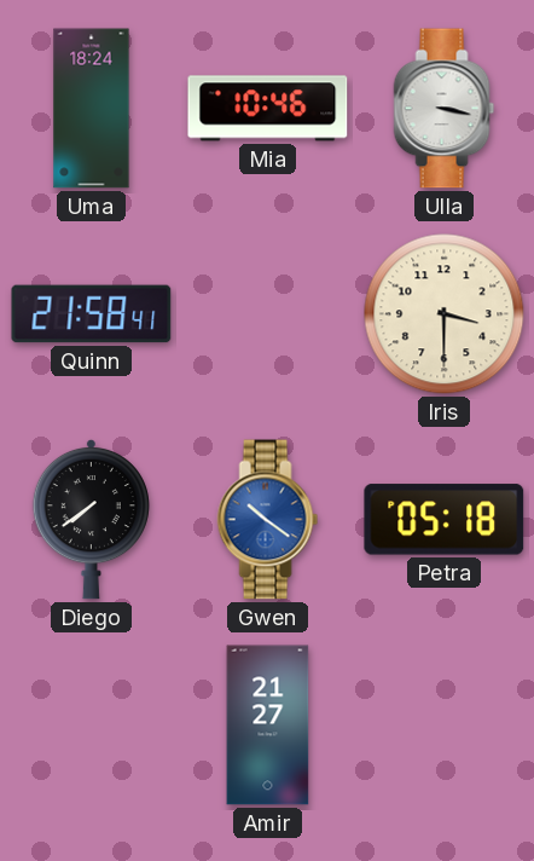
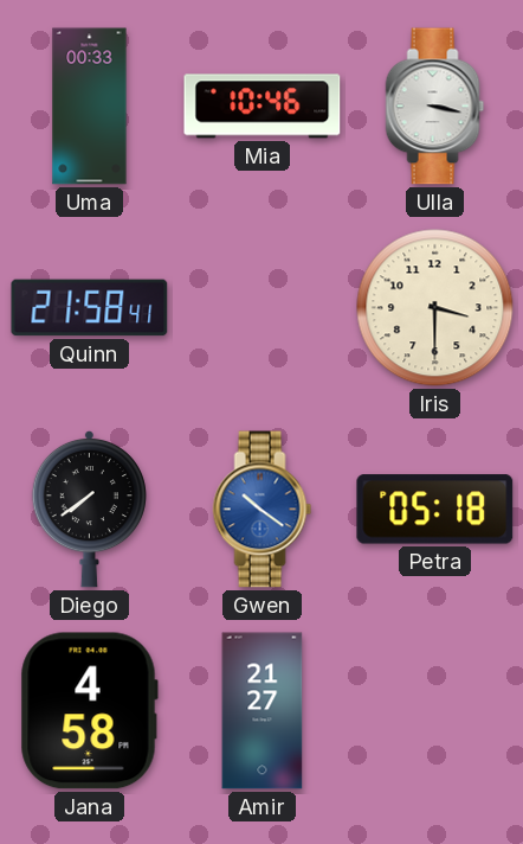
Uma: 18:24 -> 00:33 (90, 107)
Jana: none -> 4:58 (89, 711)
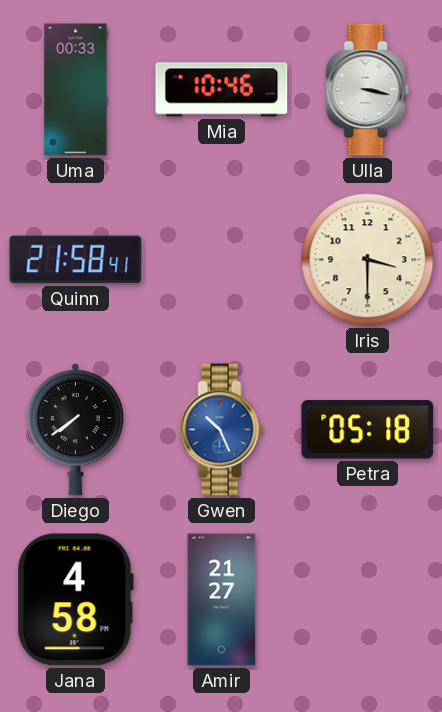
Gwen: 10:21 -> 10:26 (222, 430)
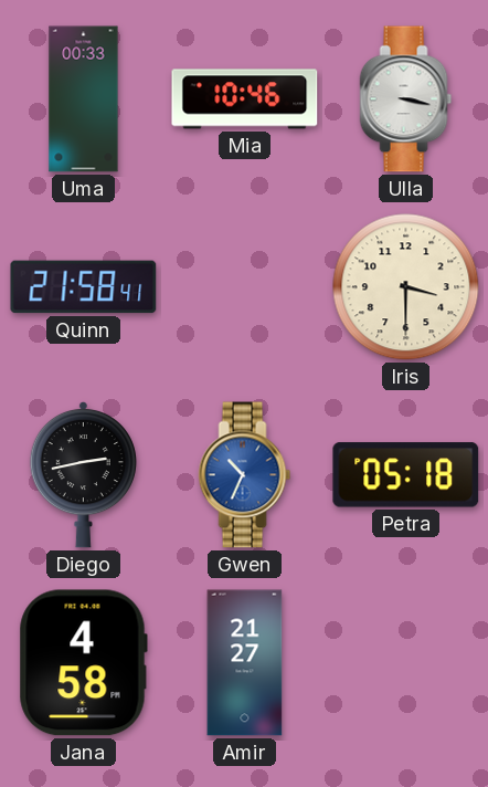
Diego: 7:39 -> 2:43 (83, 474)
Gwen: 10:26 -> 10:34 (245, 475)
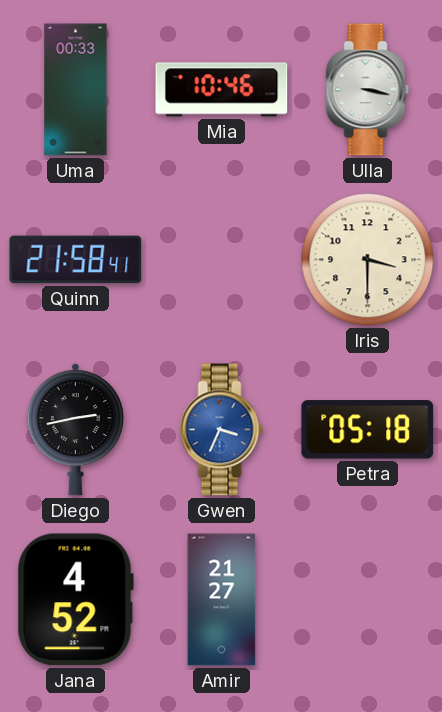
Gwen: 10:34 -> 3:34 (222, 430)
Jana: 4:58 -> 4:52 (75, 600)
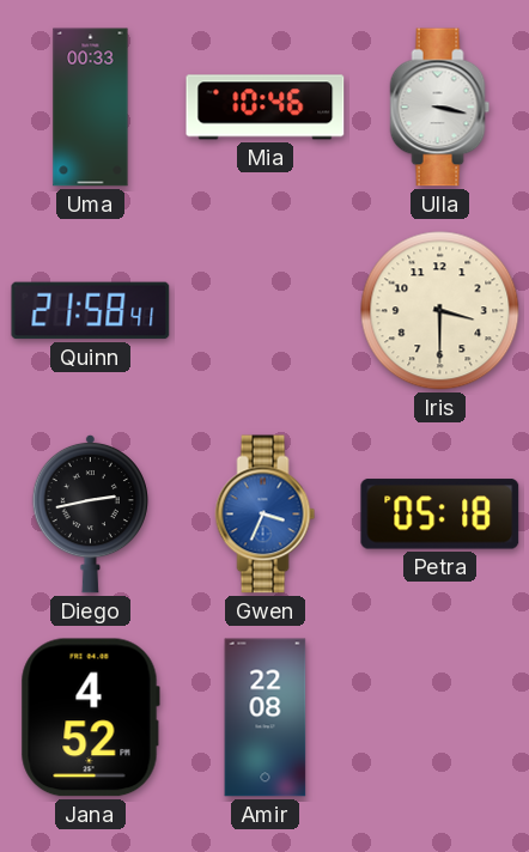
Amir: 21:27 -> 22:08 (266, 718)
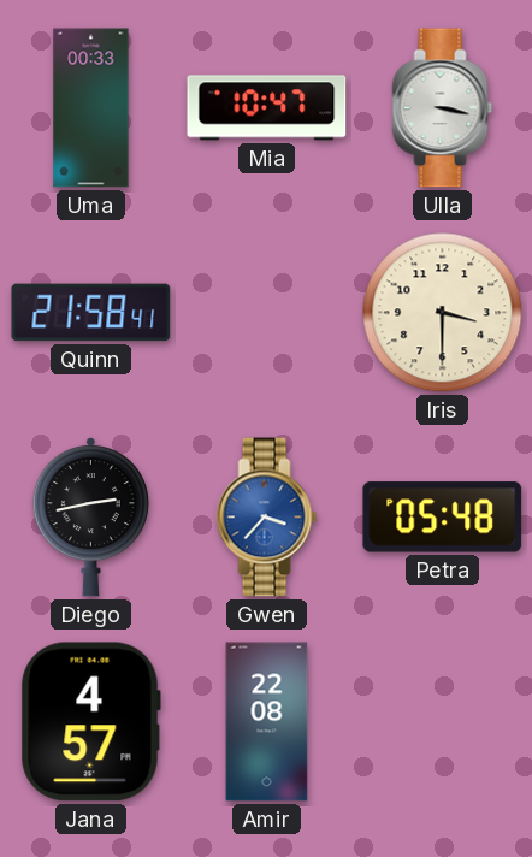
Mia: 10:46 -> 10:47 (267, 108)
Gwen: 3:34 -> 3:37 (267, 518)
Petra: 05:18 -> 05:48 (443, 518)
Jana: 4:52 -> 4:57 (90, 722)
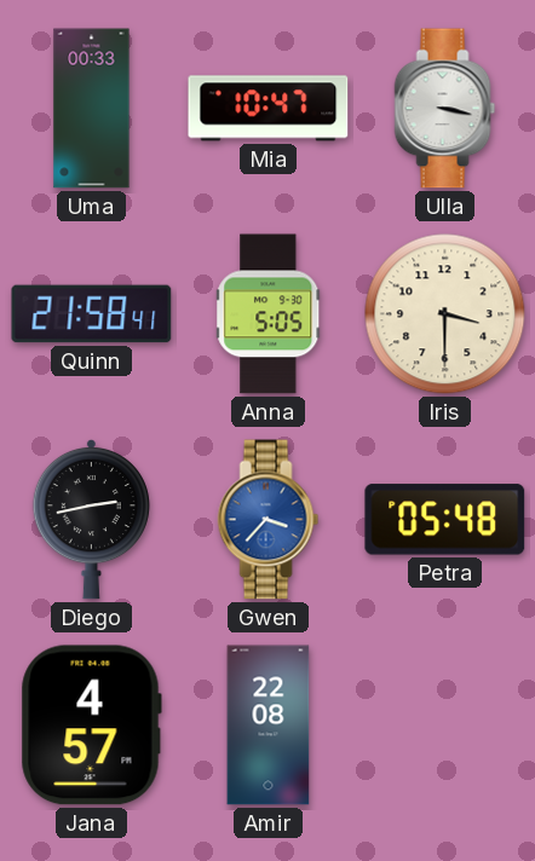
Anna: none -> 5:05 (269, 314)
